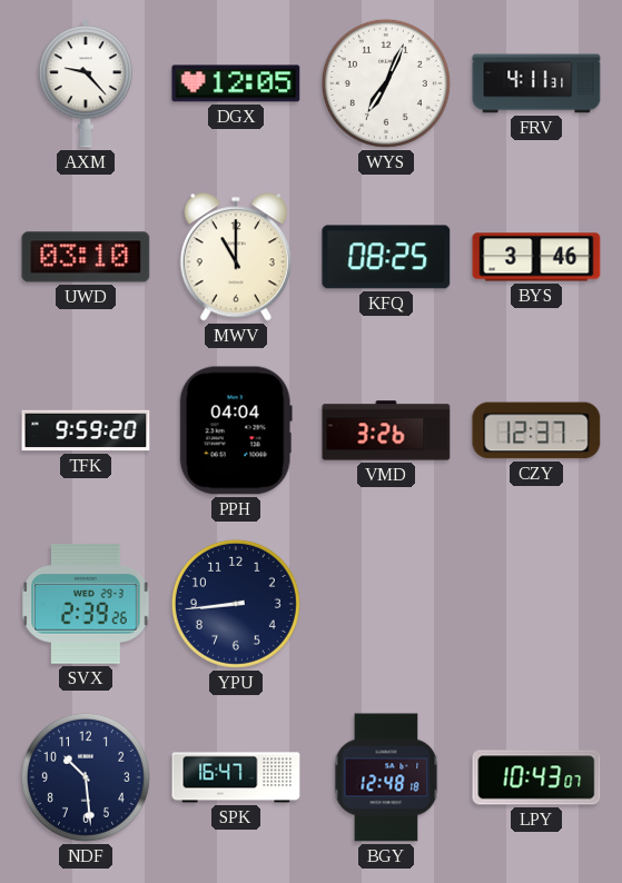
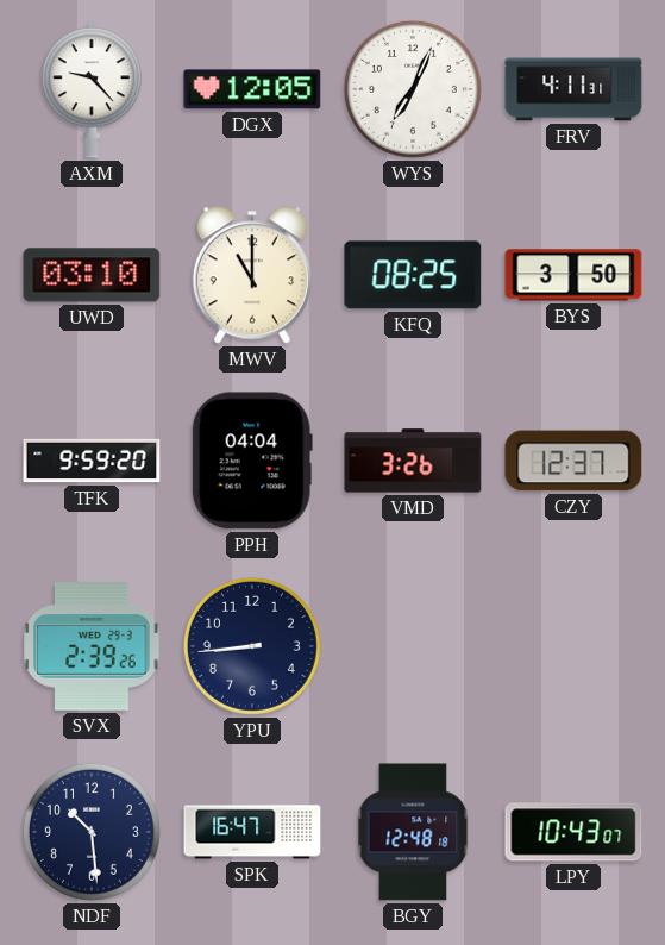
BYS: 3:46 -> 3:50 (573, 275)
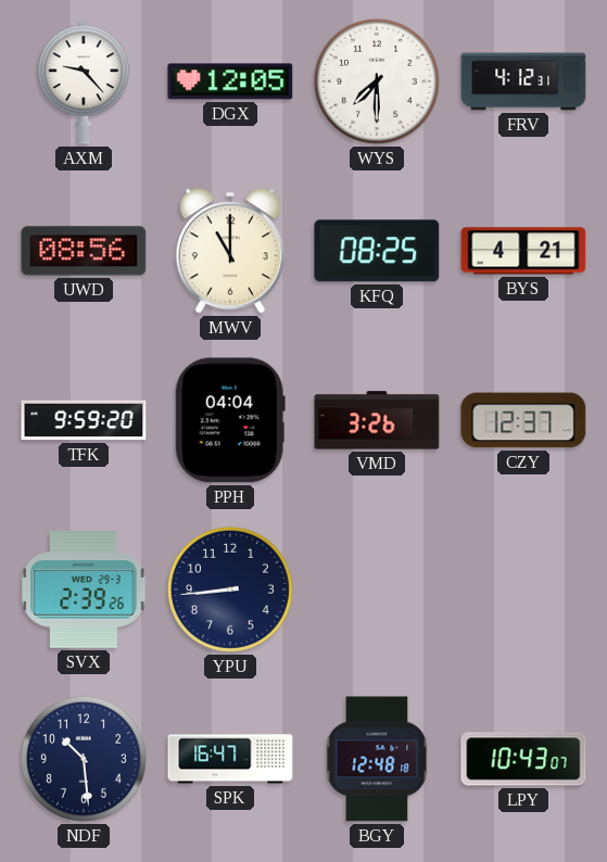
WYS: 7:04 -> 7:30 (377, 81)
FRV: 4:11 -> 4:12 (523, 81)
UWD: 03:10 -> 08:56 (84, 251)
BYS: 3:50 -> 4:21 (523, 251)
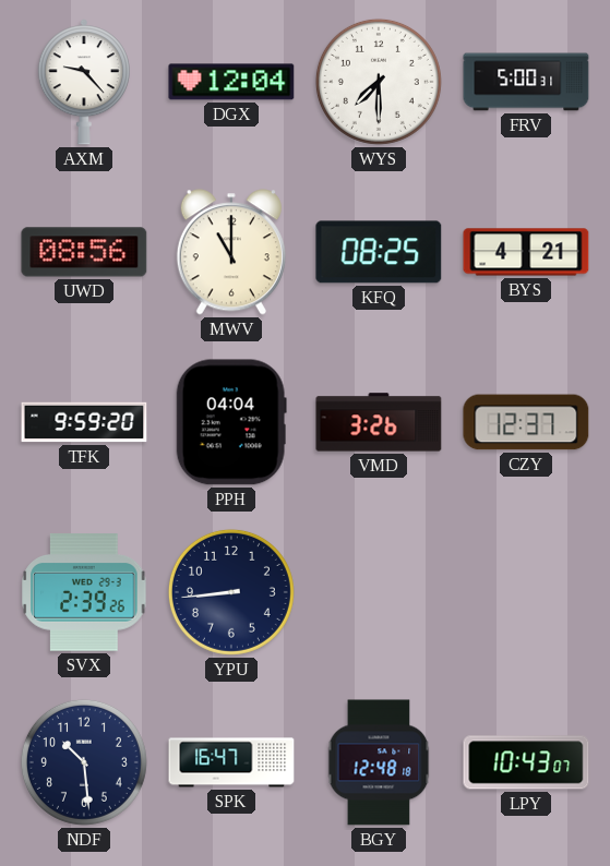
DGX: 12:05 -> 12:04 (231, 82)
FRV: 4:12 -> 5:00 (526, 82)
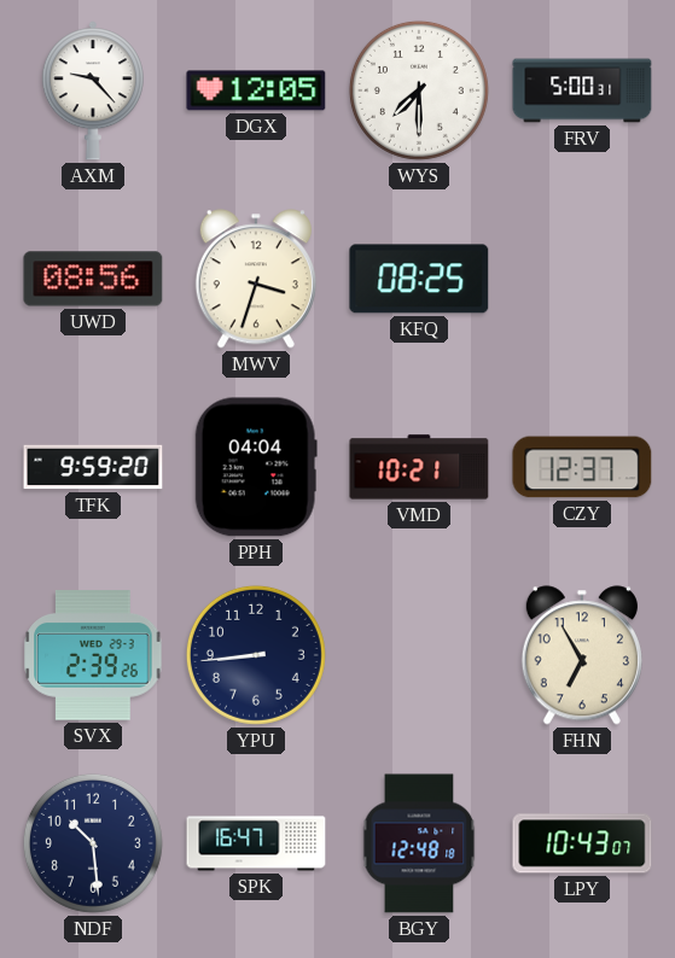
DGX: 12:04 -> 12:05 (256, 90)
MWV: 11:00 -> 3:33 (256, 279)
BYS: 4:21 -> none (526, 252)
VMD: 3:26 -> 10:21 (419, 467)
FHN: none -> 6:55 (582, 655)
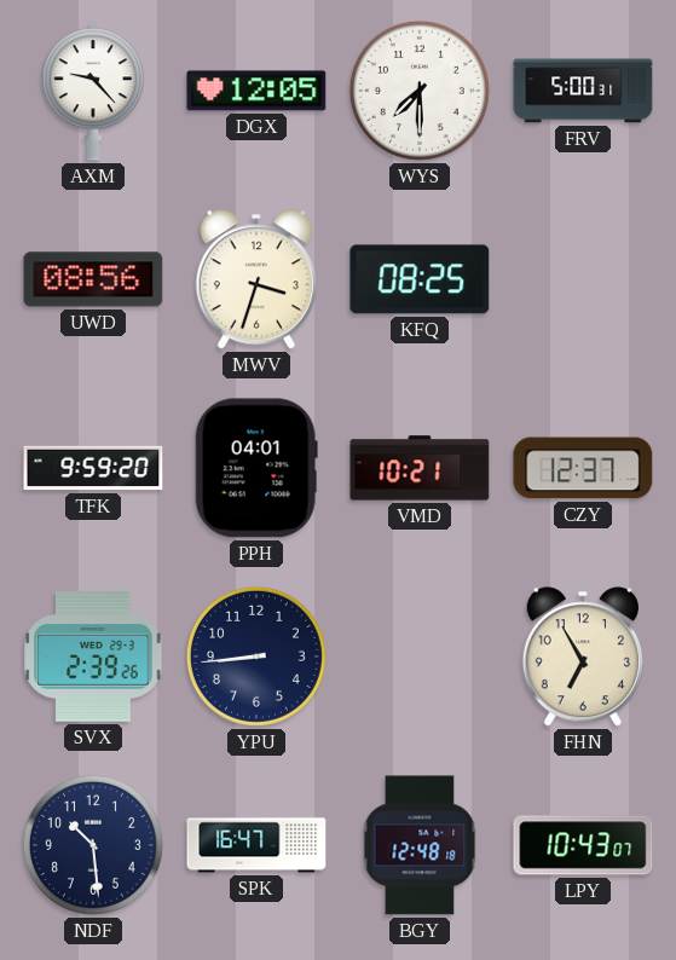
PPH: 04:04 -> 04:01 (256, 468)
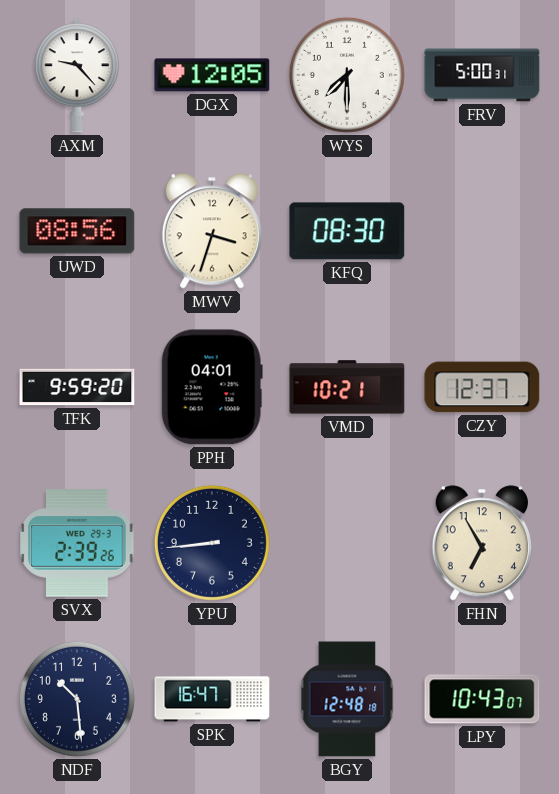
KFQ: 08:25 -> 08:30 (347, 231)
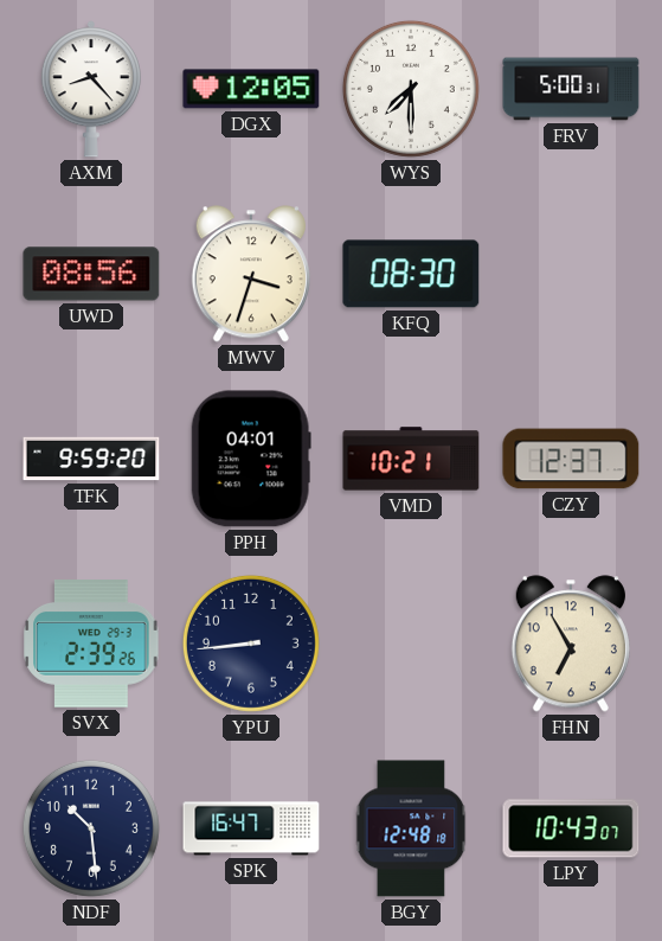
AXM: 9:23 -> 8:23 (91, 89)
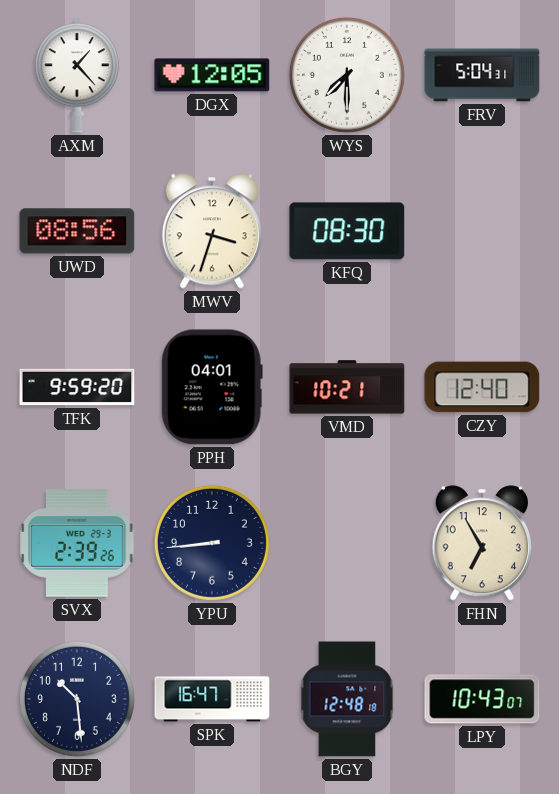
AXM: 8:23 -> 1:23 (77, 75)
FRV: 5:00 -> 5:04 (482, 75)
CZY: 12:37 -> 12:40 (482, 387)
